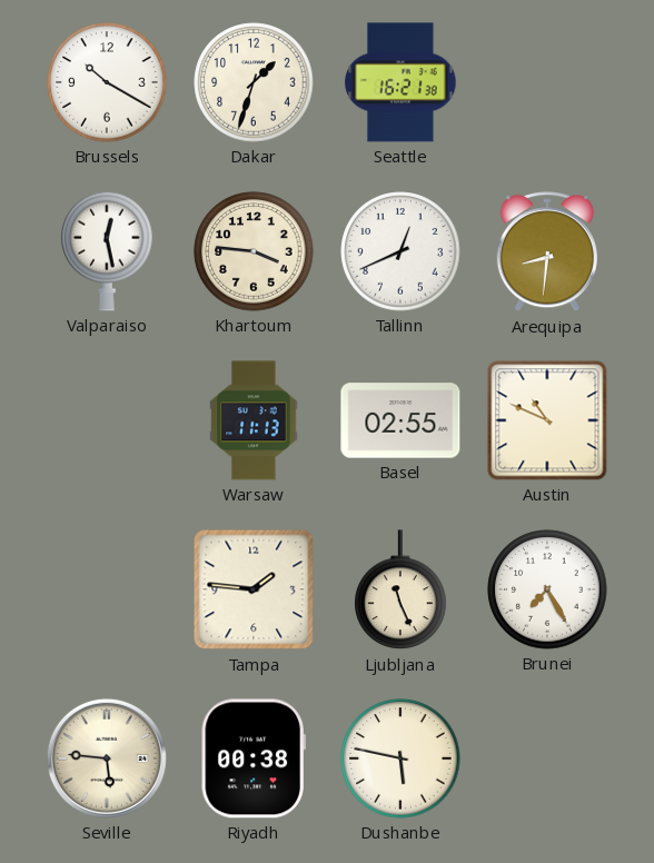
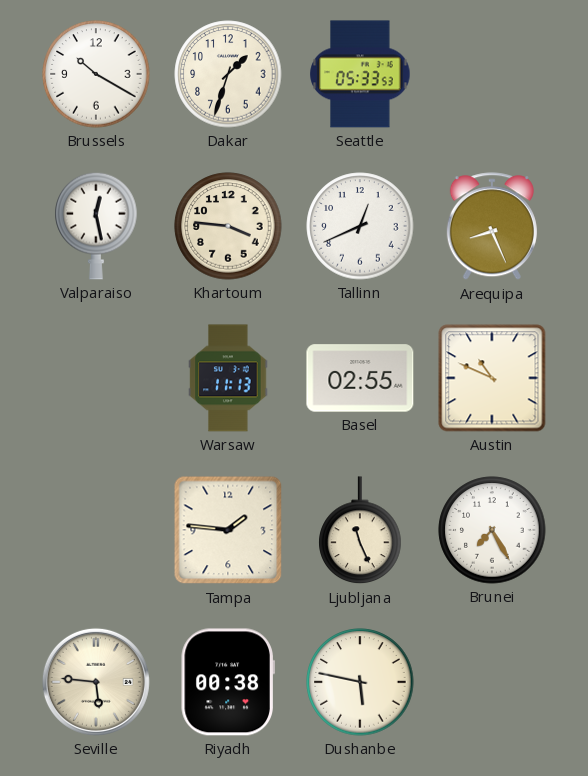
Seattle: 16:21 -> 05:33 (360, 74)
Arequipa: 8:31 -> 8:26 (492, 227)
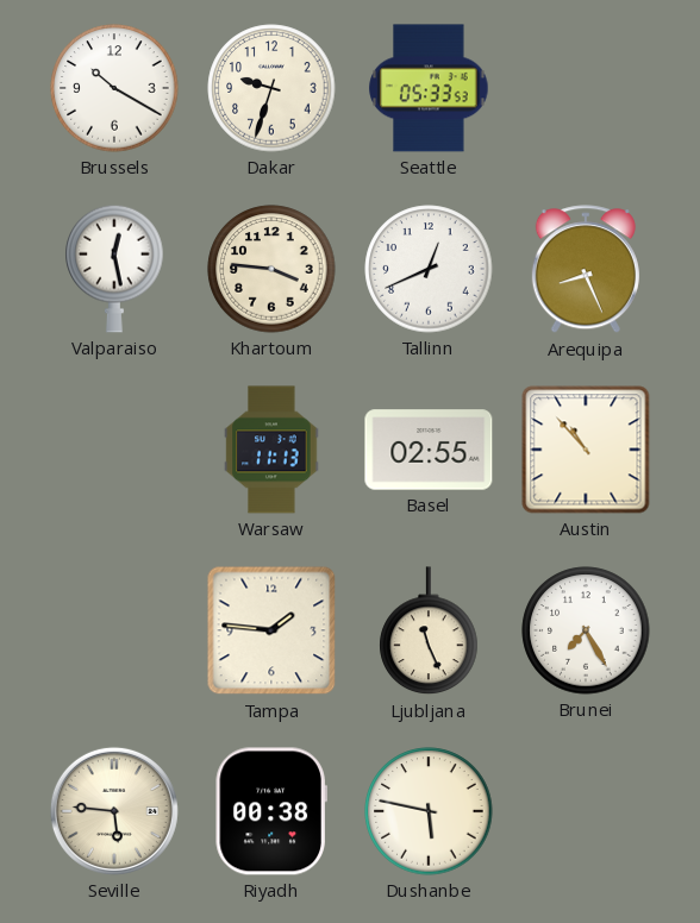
Dakar: 1:33 -> 9:33 (271, 88)
Austin: 10:49 -> 10:53 (586, 450)
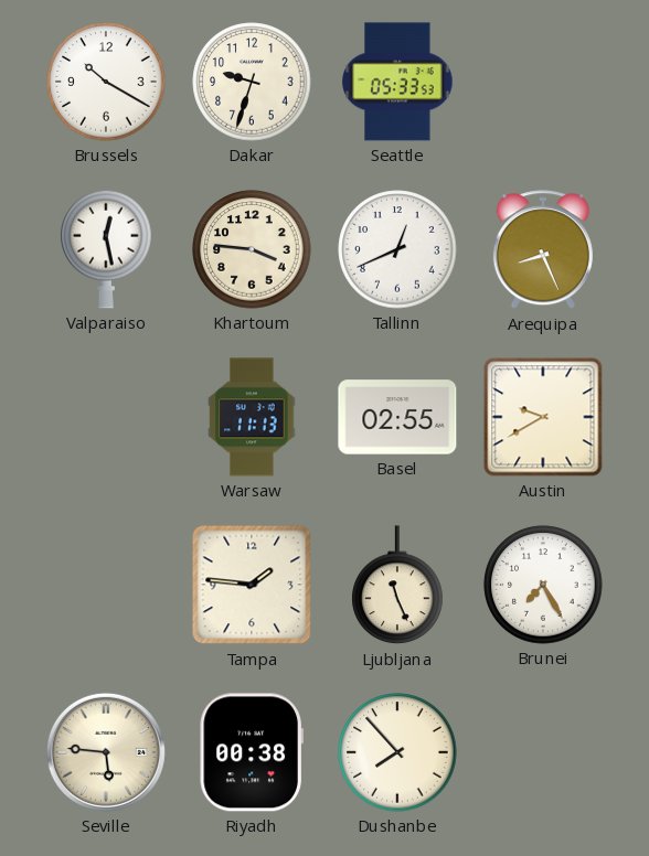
Austin: 10:53 -> 9:40 (543, 417)
Dushanbe: 5:47 -> 7:53 (397, 752)
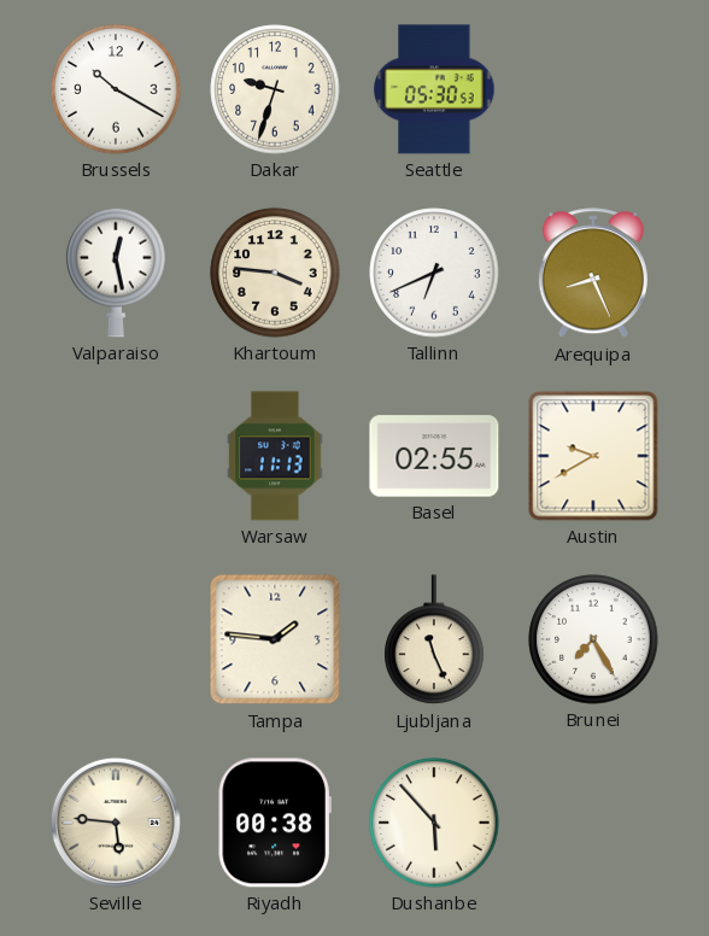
Seattle: 05:33 -> 05:30 (434, 89)
Tallinn: 12:41 -> 6:41 (434, 273)
Dushanbe: 7:53 -> 5:53 (434, 823)
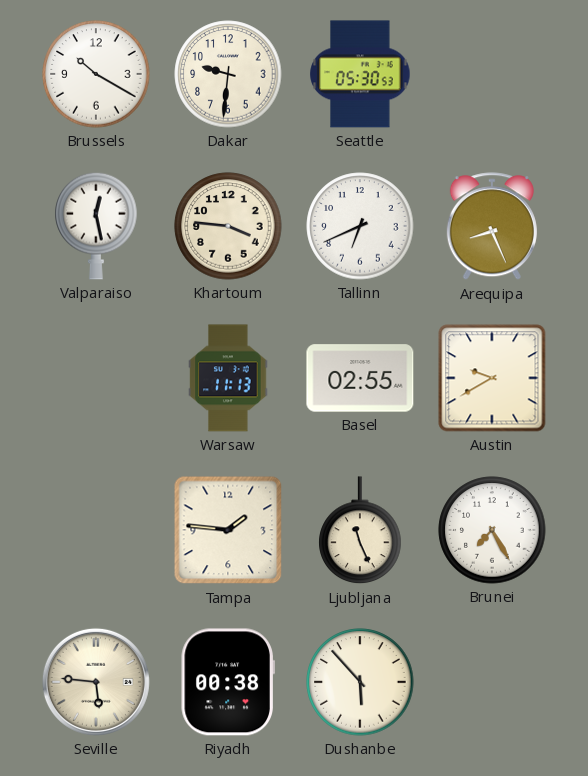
Dakar: 9:33 -> 9:31 (228, 74)
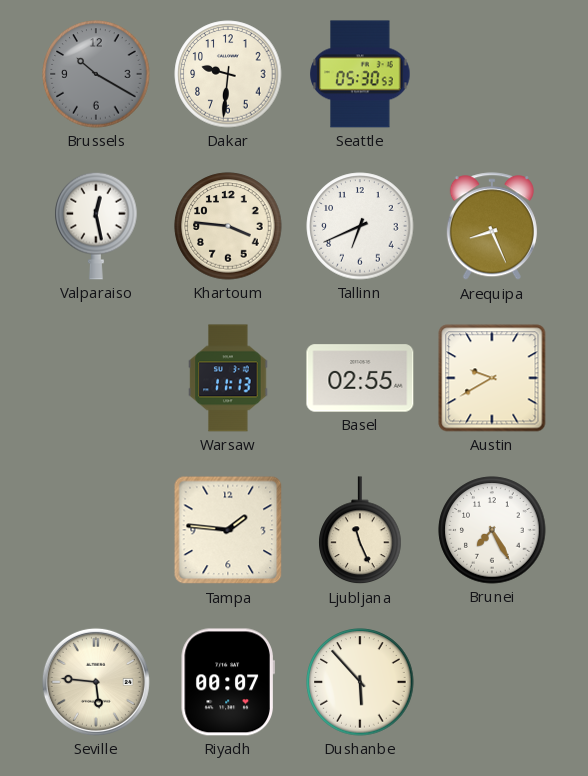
Brussels dial: white -> grey (96, 74)
Riyadh: 00:38 -> 00:07 (228, 682)
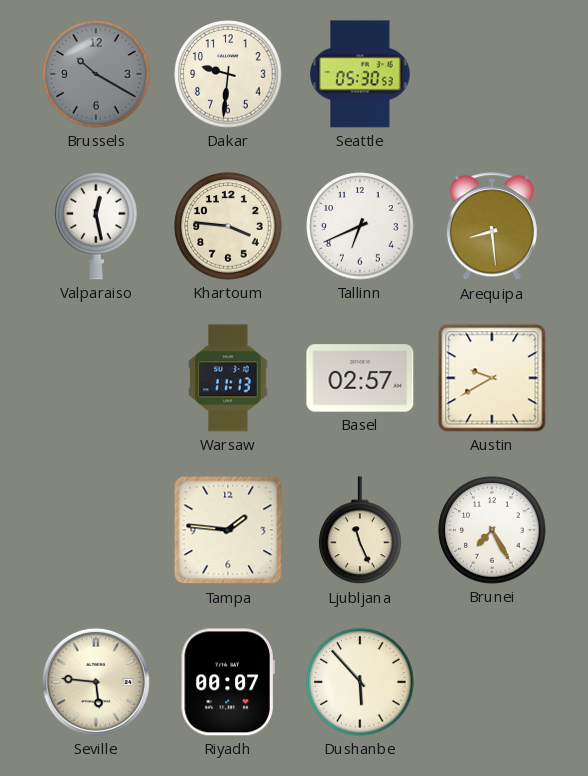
Arequipa: 8:26 -> 8:29 (492, 227)
Basel: 02:55 -> 02:57 (360, 378)
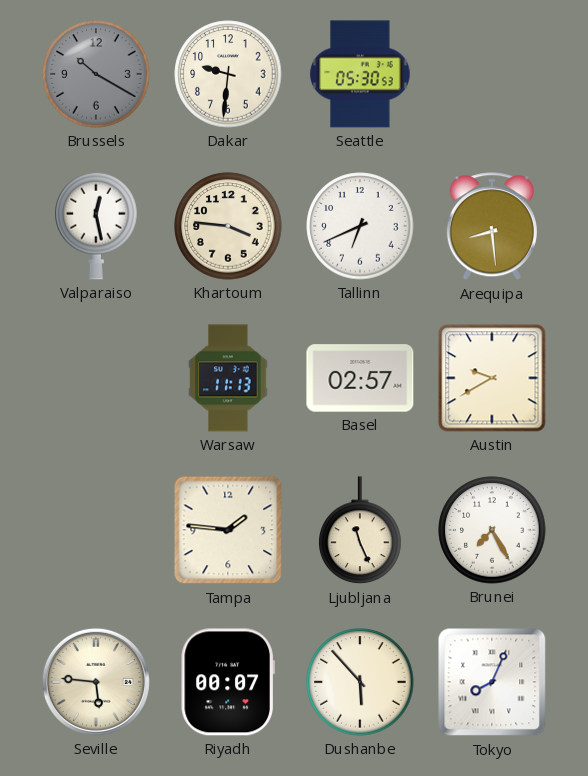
Tokyo: none -> 8:04 (492, 682)
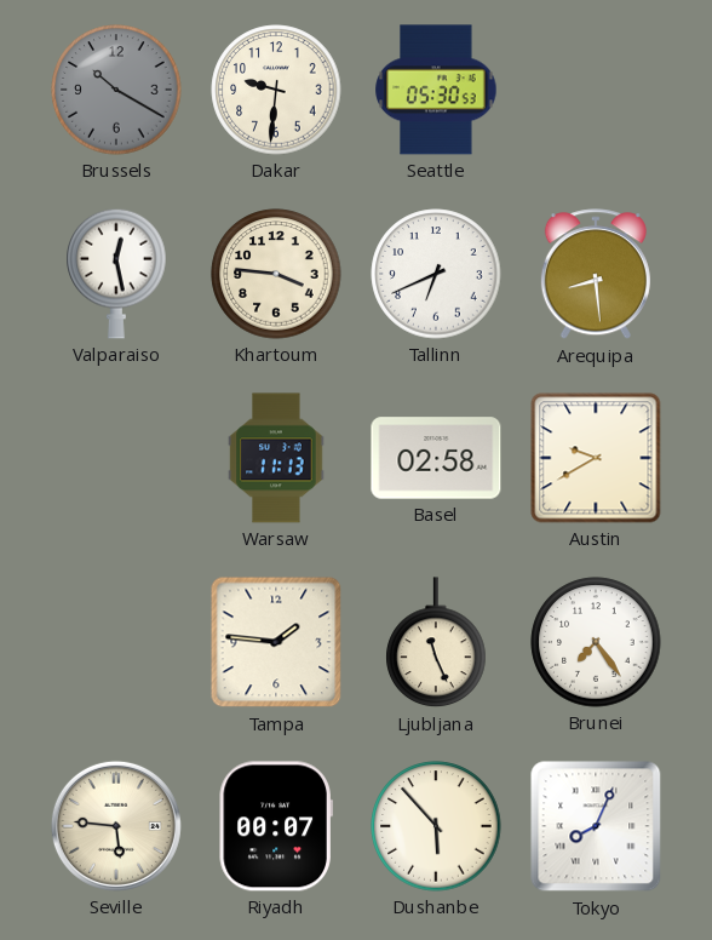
Basel: 02:57 -> 02:58 (436, 458)
Brunei: 7:25 -> 7:24 (596, 642)
